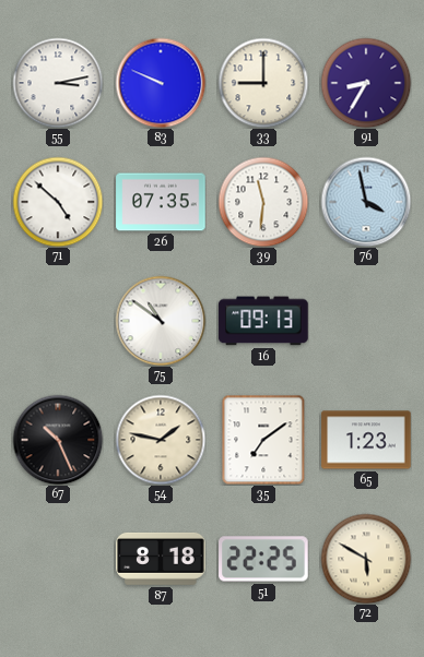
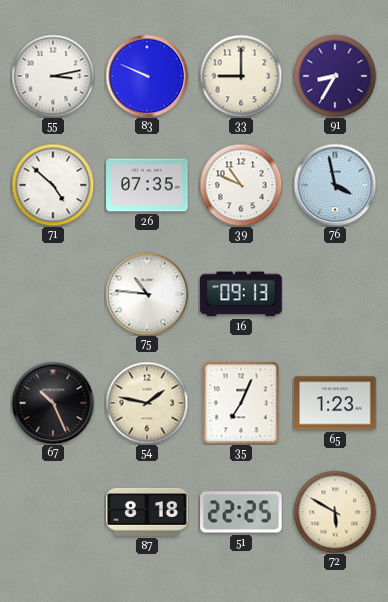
39: 11:31 -> 10:49 (241, 185)
75: 10:51 -> 10:46 (147, 294)
35: 7:09 -> 7:04 (241, 403)
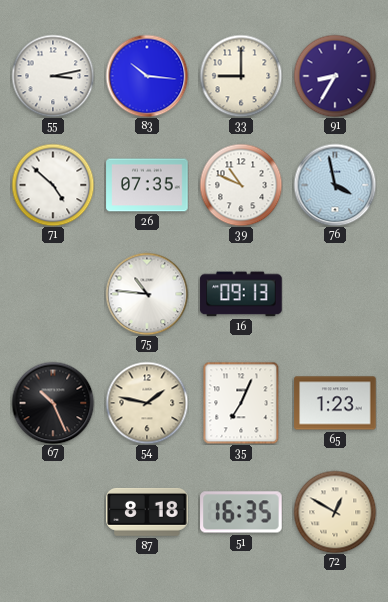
83: 9:49 -> 10:16 (147, 76)
51: 22:25 -> 16:35 (241, 512)
72: 5:50 -> 12:50 (335, 512)
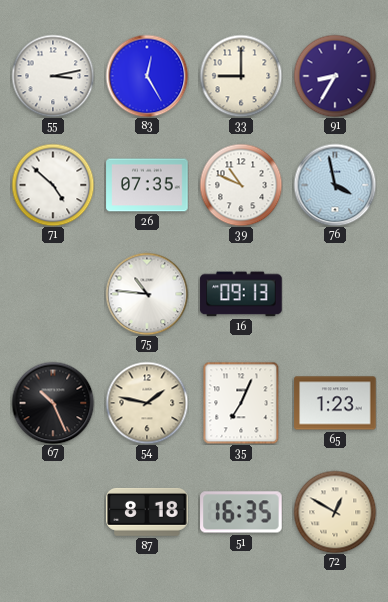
83: 10:16 -> 12:25 (147, 76)
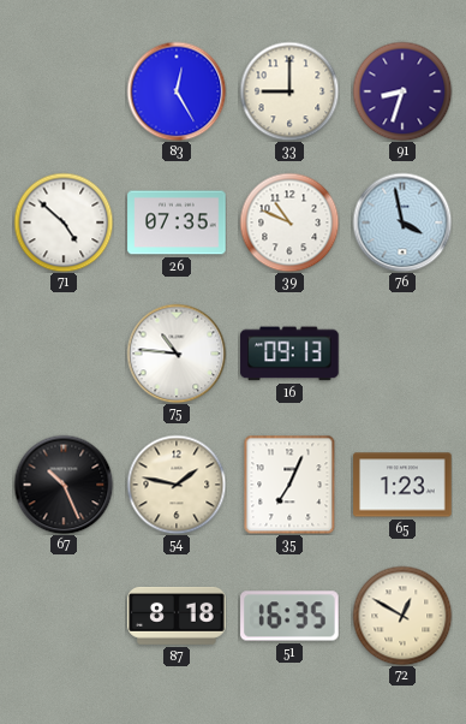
55: 3:13 -> none (53, 76)
91: 8:35 -> 8:33 (402, 91)
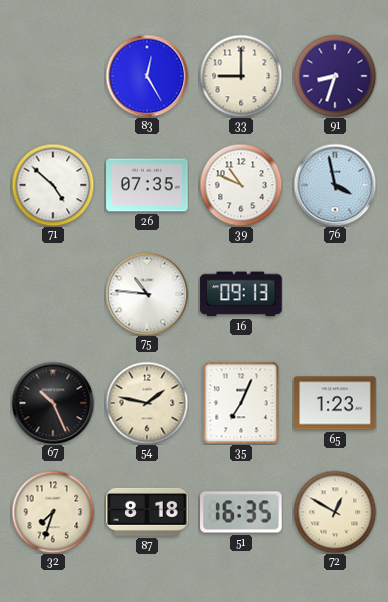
32: none -> 7:33 (53, 512)
